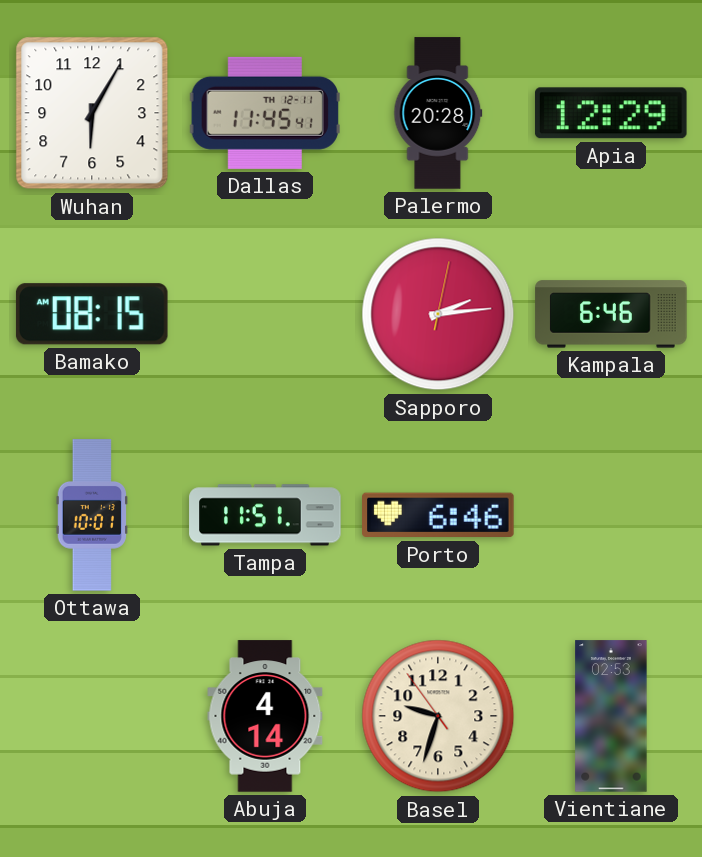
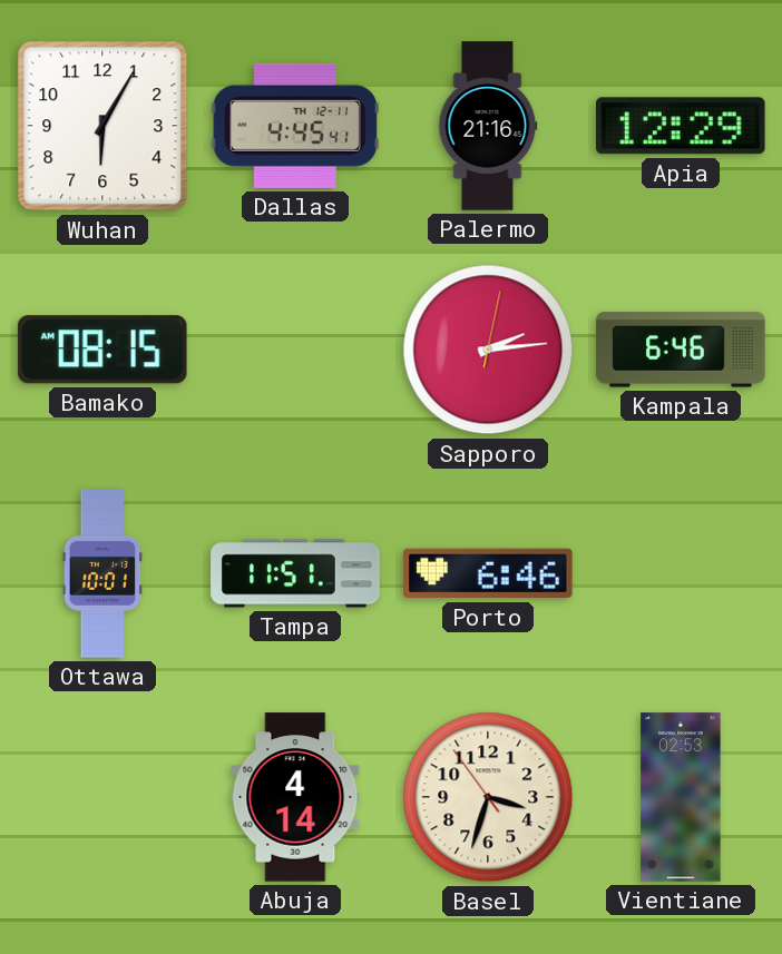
Dallas: 11:45 -> 4:45 (295, 126)
Palermo: 20:28 -> 21:16 (488, 126)
Basel: 9:32 -> 3:32 (488, 797)
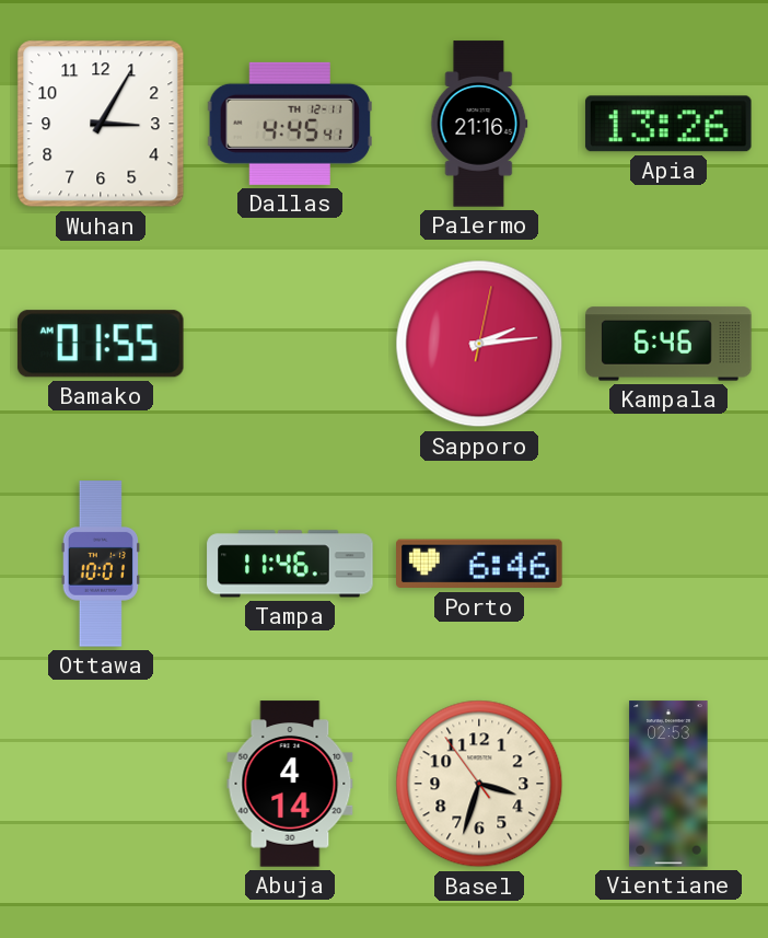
Wuhan: 6:05 -> 3:05 (101, 124)
Apia: 12:29 -> 13:26 (668, 124)
Bamako: 08:15 -> 01:55 (101, 344)
Tampa: 11:51 -> 11:46 (290, 564)
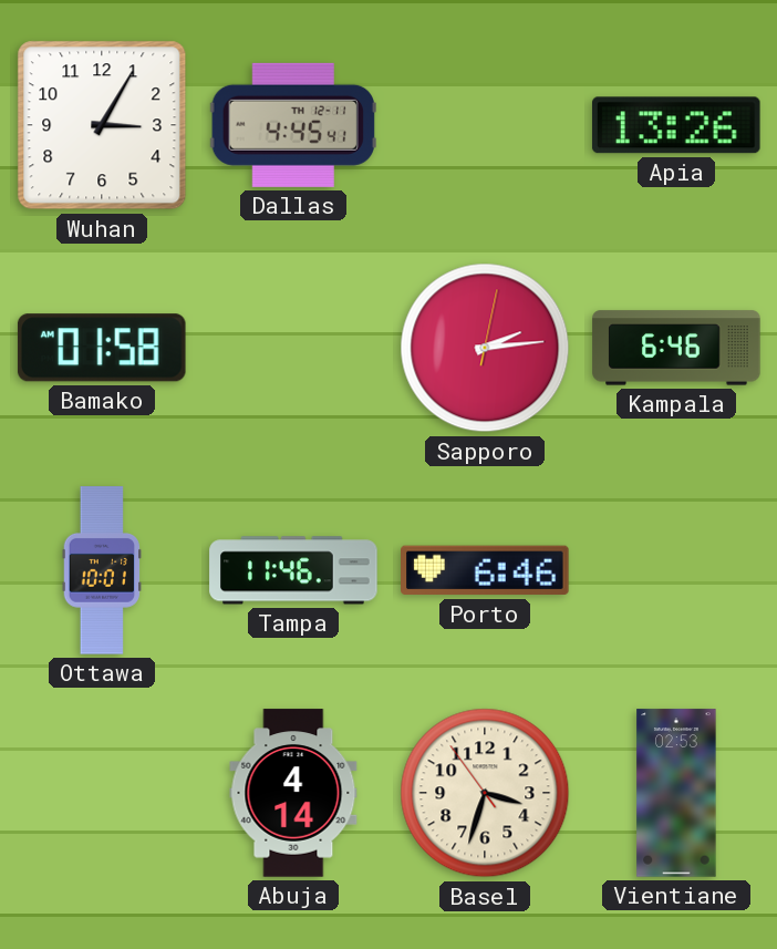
Palermo: 21:16 -> none (479, 124)
Bamako: 01:55 -> 01:58 (102, 348)
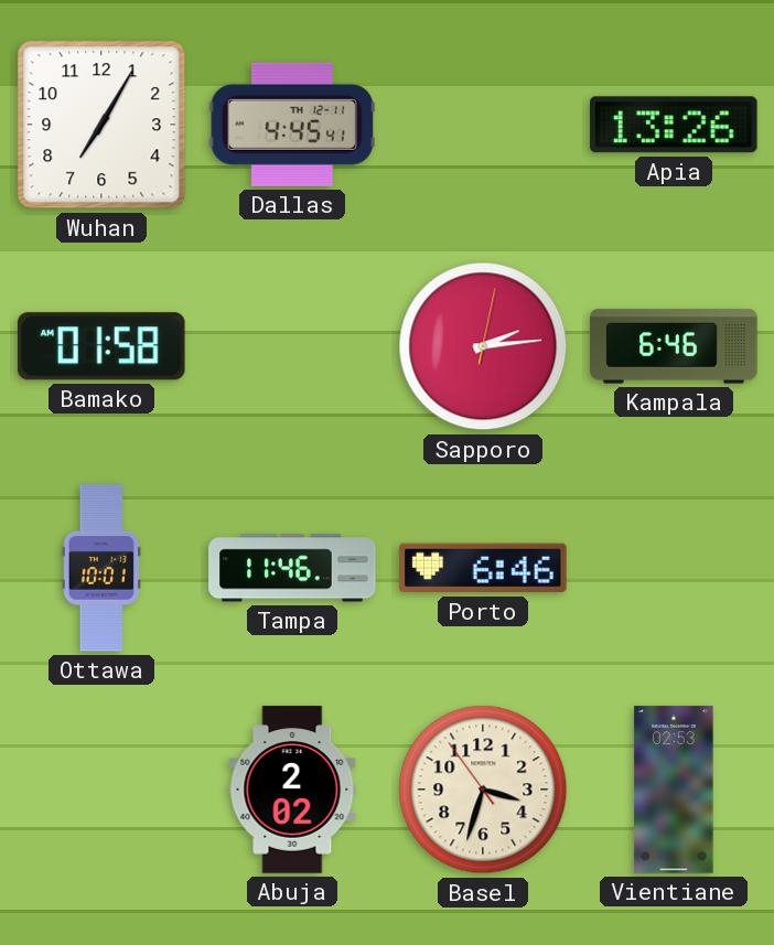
Wuhan: 3:05 -> 7:05 (101, 125)
Abuja: 4:14 -> 2:02 (292, 790)
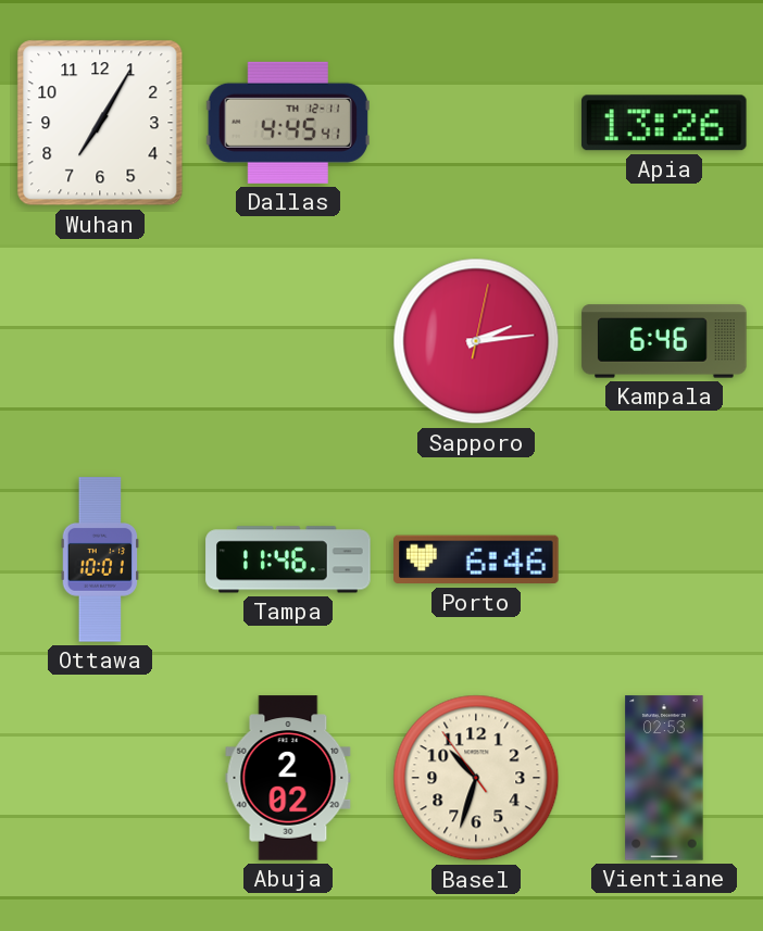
Bamako: 01:58 -> none (101, 346)
Basel: 3:32 -> 10:32 (476, 778)
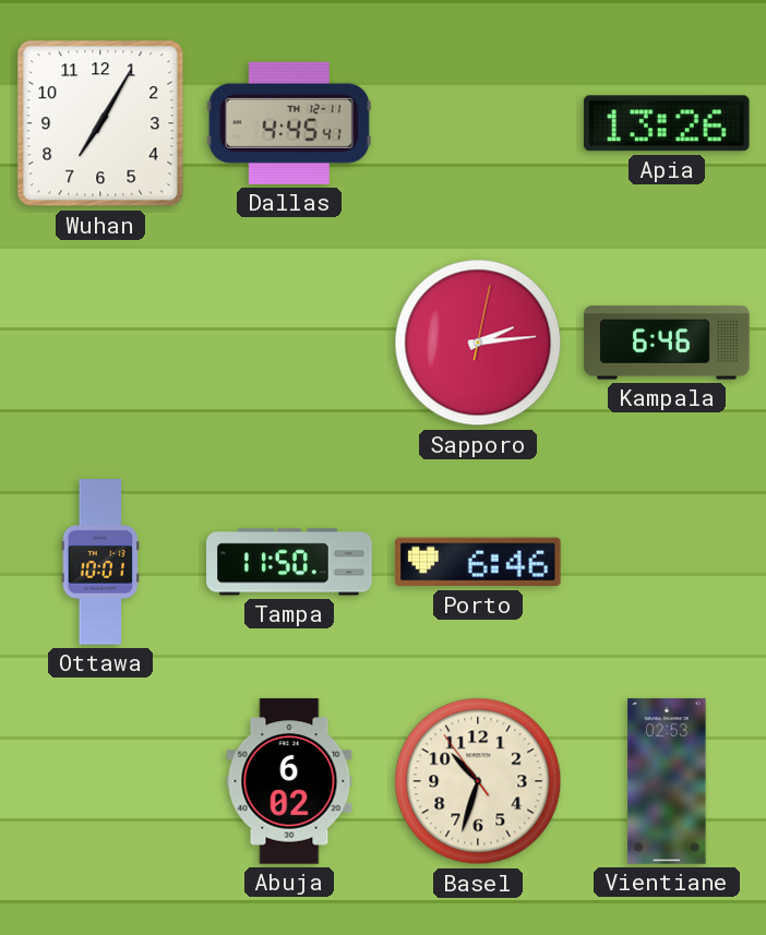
Tampa: 11:46 -> 11:50 (289, 562)
Abuja: 2:02 -> 6:02 (289, 781)
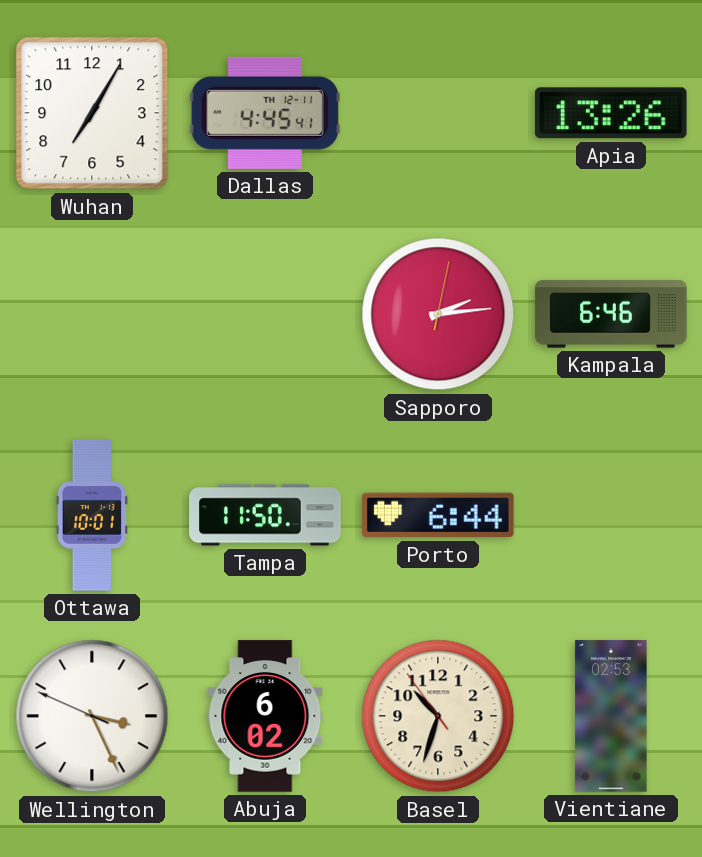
Porto: 6:46 -> 6:44 (438, 515)
Wellington: none -> 3:25 (92, 716)
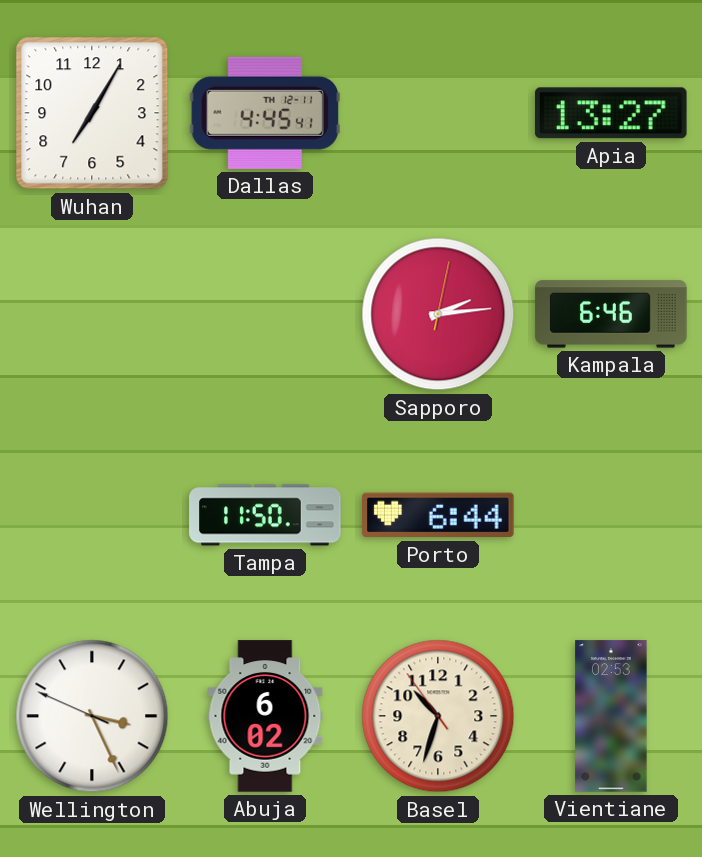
Apia: 13:26 -> 13:27 (611, 113)
Ottawa: 10:01 -> none (92, 515)
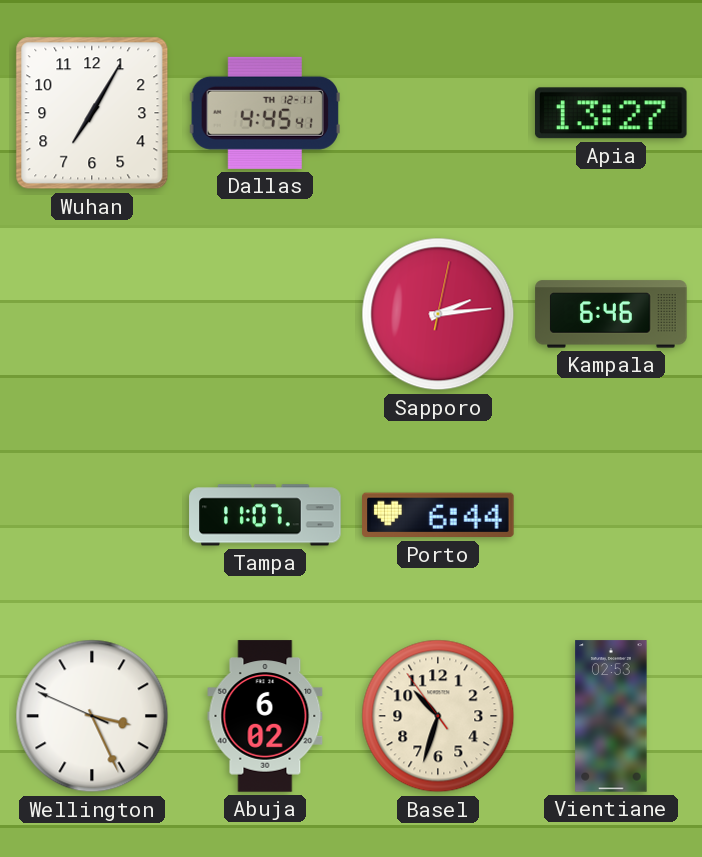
Tampa: 11:50 -> 11:07 (265, 515)
